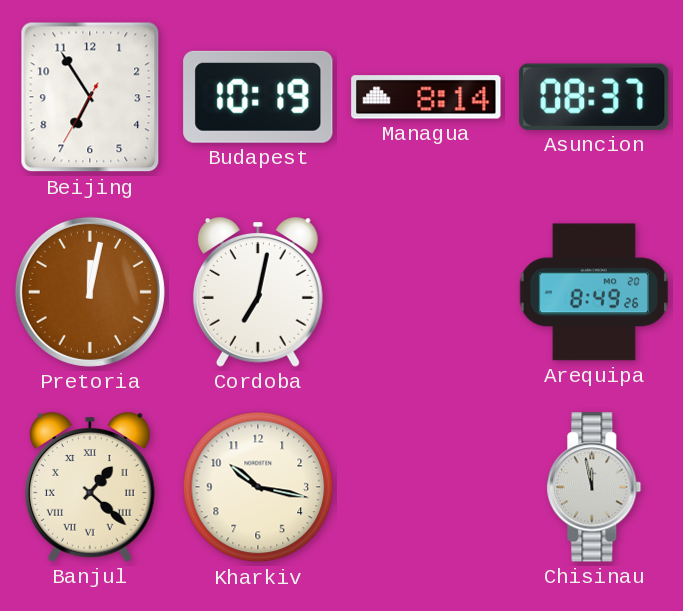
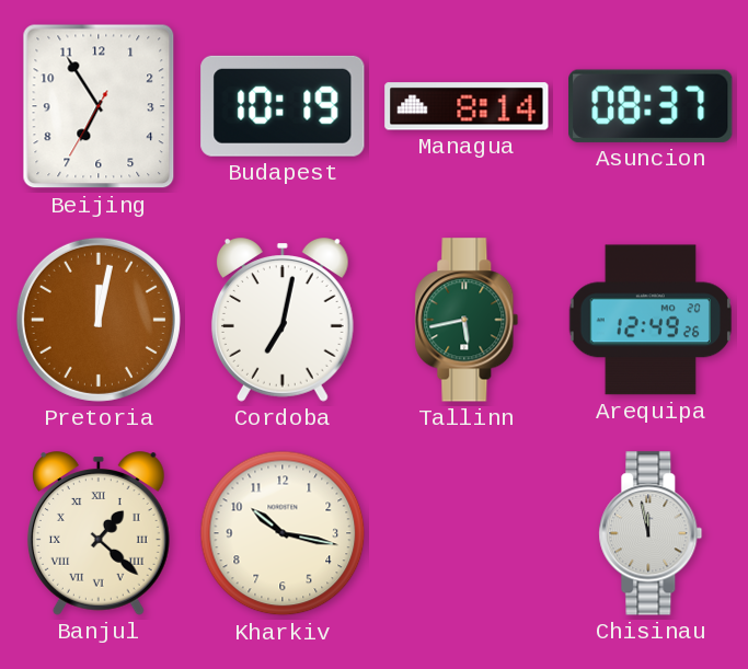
Tallinn: none -> 5:43 (467, 320)
Arequipa: 8:49 -> 12:49 (651, 320)
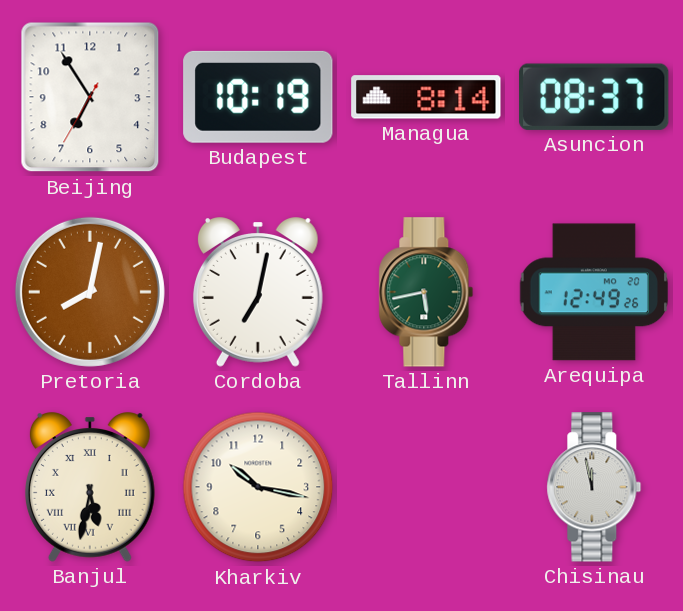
Pretoria: 12:02 -> 8:02 (90, 292)
Banjul: 1:22 -> 5:32 (90, 487)
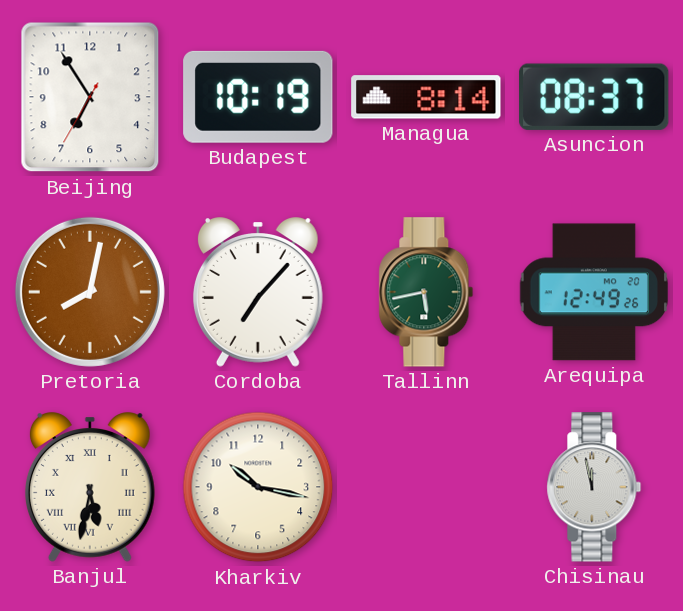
Cordoba: 7:02 -> 7:07 (258, 292)
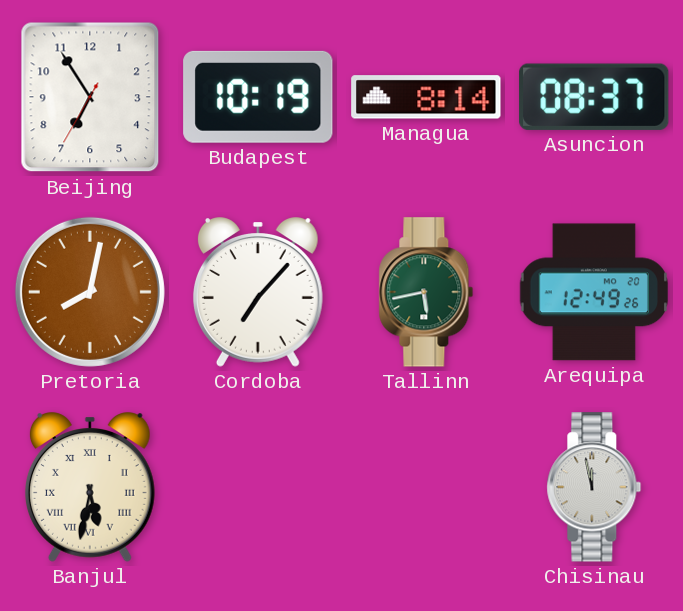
Kharkiv: 10:17 -> none (258, 487)
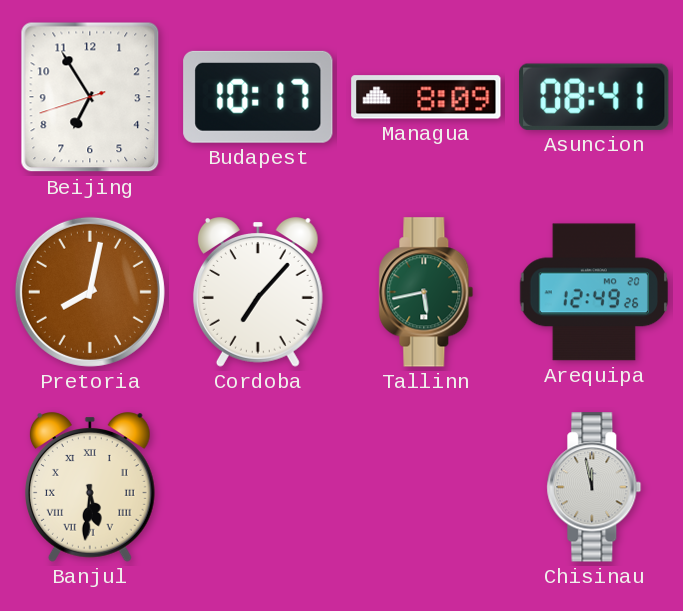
Beijing: 6:54:35 -> 6:54:42 (90, 97)
Budapest: 10:19 -> 10:17 (258, 97)
Managua: 8:14 -> 8:09 (426, 97)
Asuncion: 08:37 -> 08:41 (594, 97)
Banjul: 5:32 -> 5:31 (90, 487)
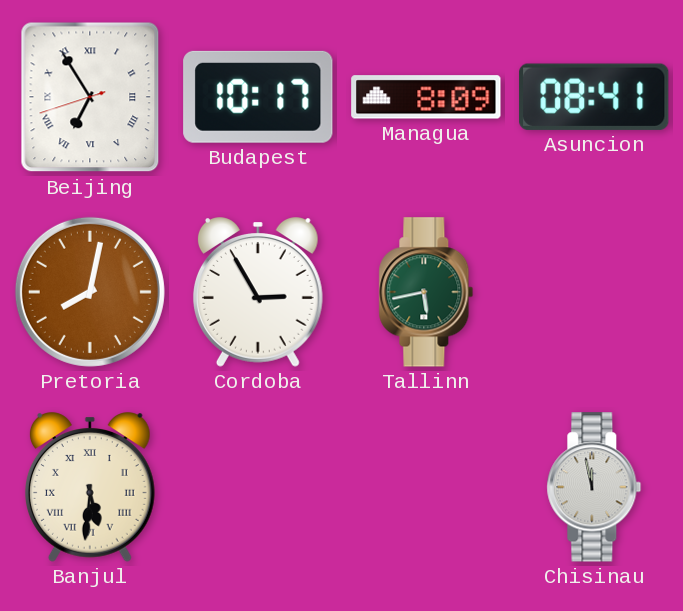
Beijing numerals: Arabic -> Roman (90, 97)
Cordoba: 7:07 -> 2:55 (258, 292)
Arequipa: 12:49 -> none (594, 292)
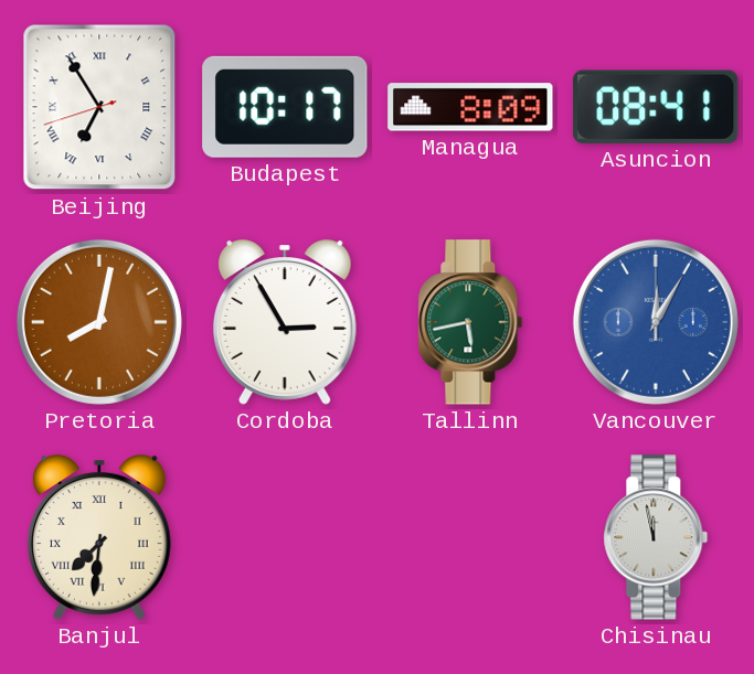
Vancouver: none -> 12:05 (656, 322)
Banjul: 5:31 -> 7:31 (99, 537)
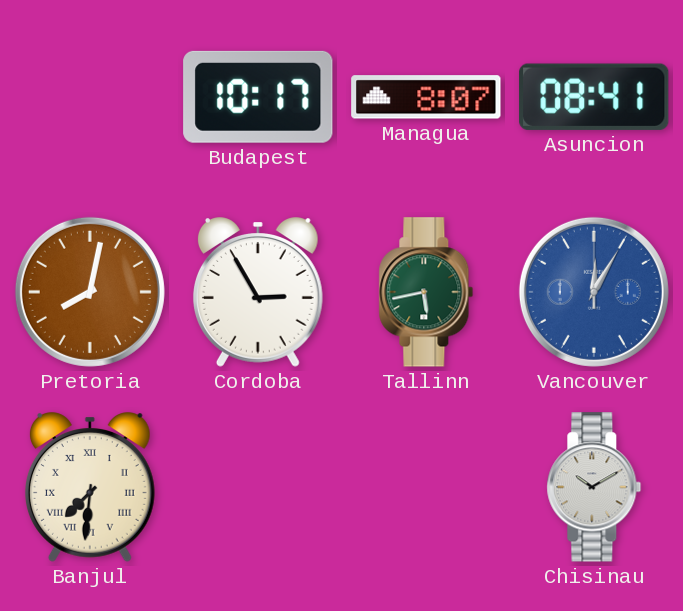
Beijing: 6:54 -> none (99, 107)
Managua: 8:09 -> 8:07 (426, 97)
Chisinau: 11:58 -> 10:10 (594, 487)
